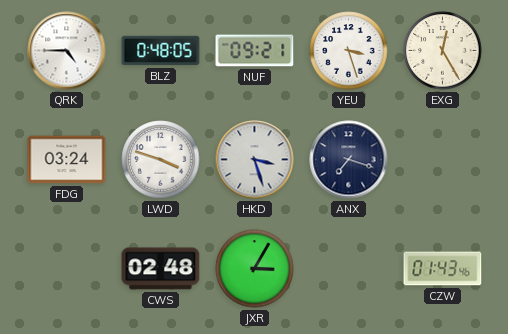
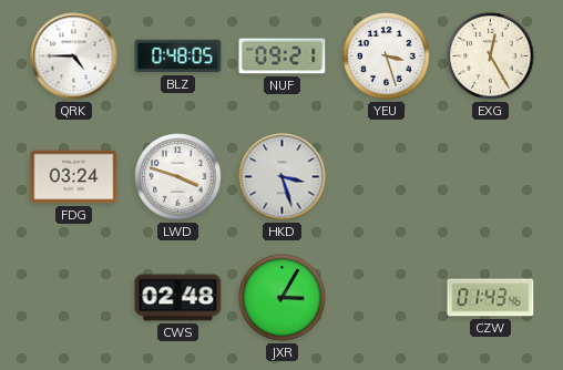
ANX: 7:18 -> none (349, 160)
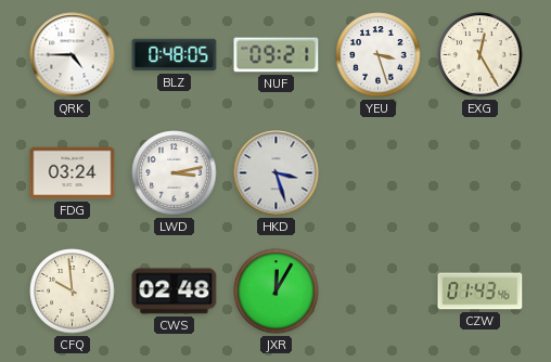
LWD: 3:48 -> 3:13 (175, 173)
CFQ: none -> 9:59 (73, 292)
JXR: 3:05 -> 12:05 (277, 292)
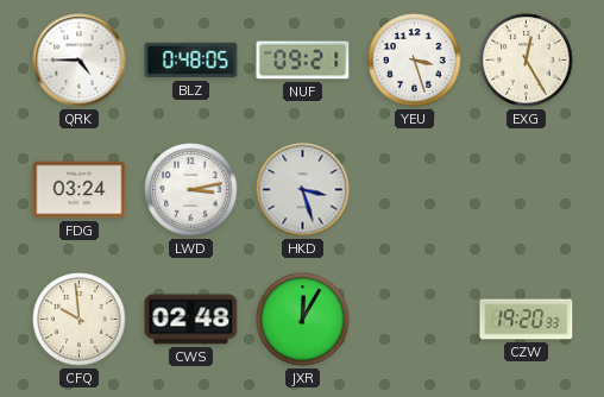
CZW: 01:43 -> 19:20 (527, 320)
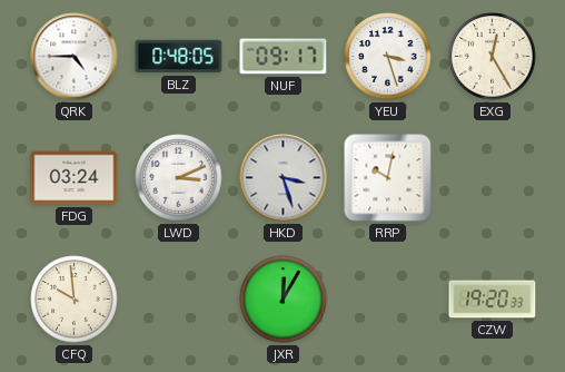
NUF: 09:21 -> 09:17 (284, 57)
LWD: 3:13 -> 3:11 (179, 178)
RRP: none -> 10:02 (388, 178)
CWS: 02:48 -> none (191, 320)
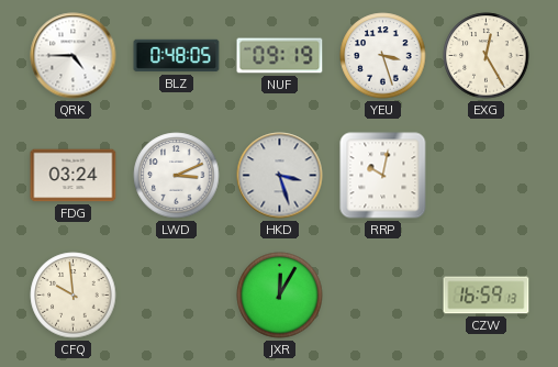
NUF: 09:17 -> 09:19 (280, 56)
CZW: 19:20 -> 16:59 (487, 296)
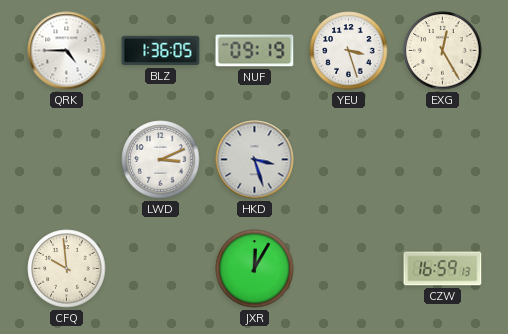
BLZ: 0:48 -> 1:36 (161, 51)
FDG: 03:24 -> none (74, 176)
RRP: 10:02 -> none (383, 176)
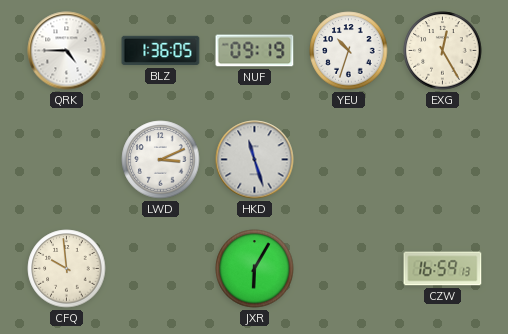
YEU: 3:27 -> 10:33 (349, 51)
HKD: 3:27 -> 11:27 (255, 160)
JXR: 12:05 -> 6:05 (255, 269)
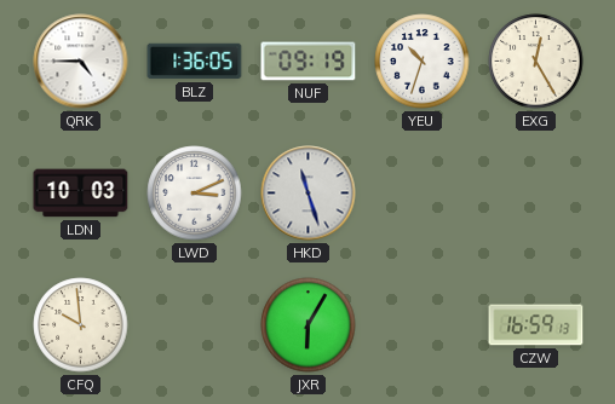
LDN: none -> 10:03 (81, 194)
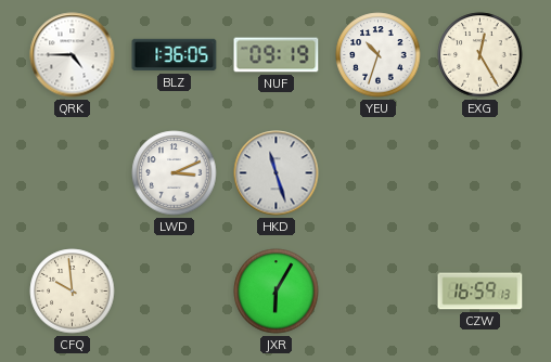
LDN: 10:03 -> none (81, 194)
